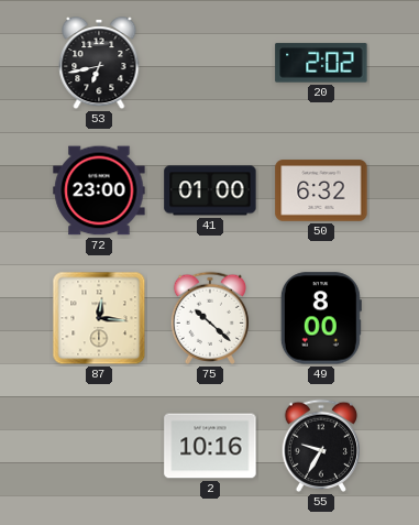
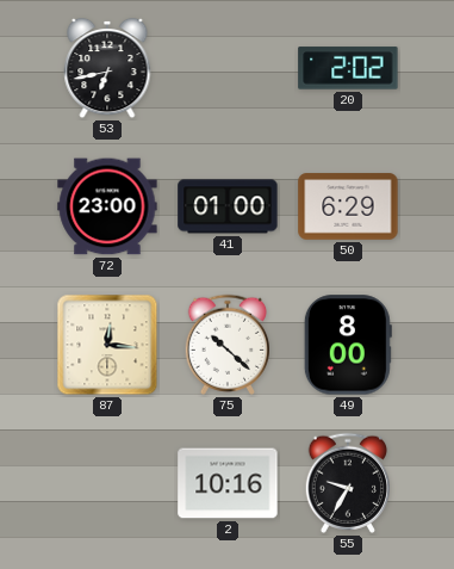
50: 6:32 -> 6:29 (348, 206)
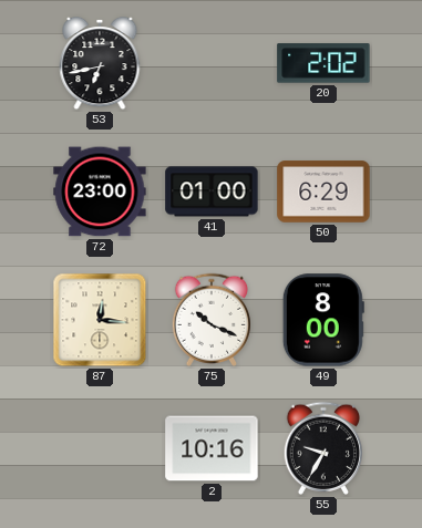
75: 10:22 -> 10:19 (210, 320)
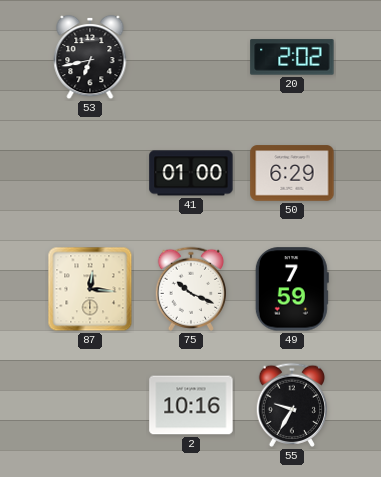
72: 23:00 -> none (100, 191)
49: 8:00 -> 7:59 (292, 289)
